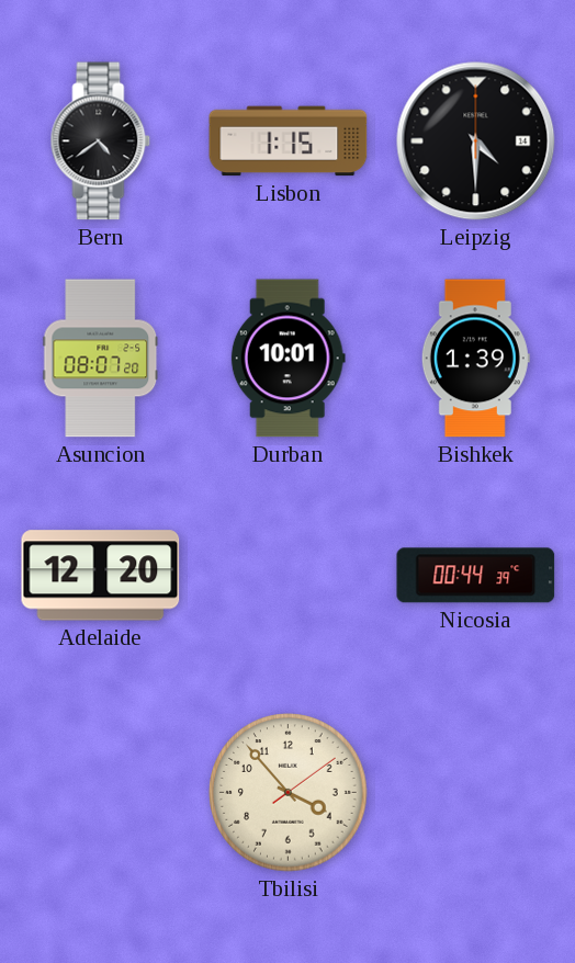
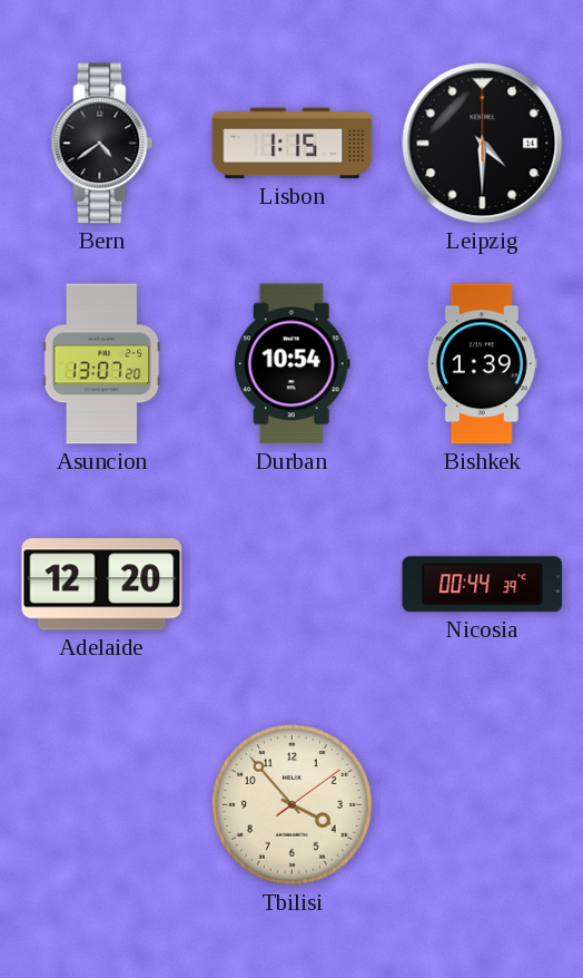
Asuncion: 08:07 -> 13:07 (102, 364)
Durban: 10:01 -> 10:54 (291, 364)
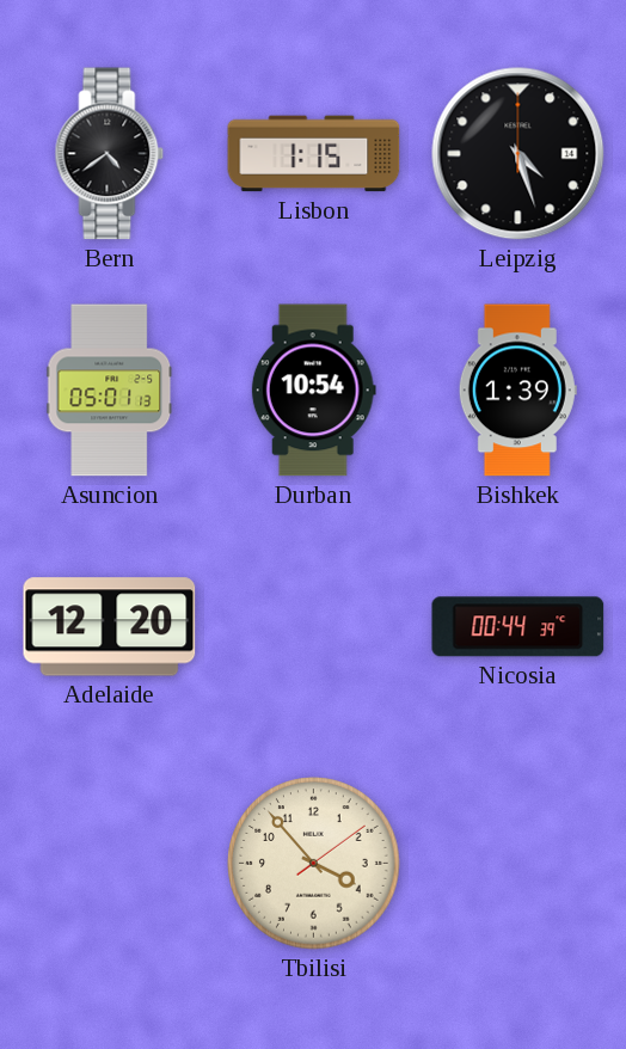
Leipzig: 4:30 -> 4:27 (518, 154)
Asuncion: 13:07 -> 05:01 (110, 391)
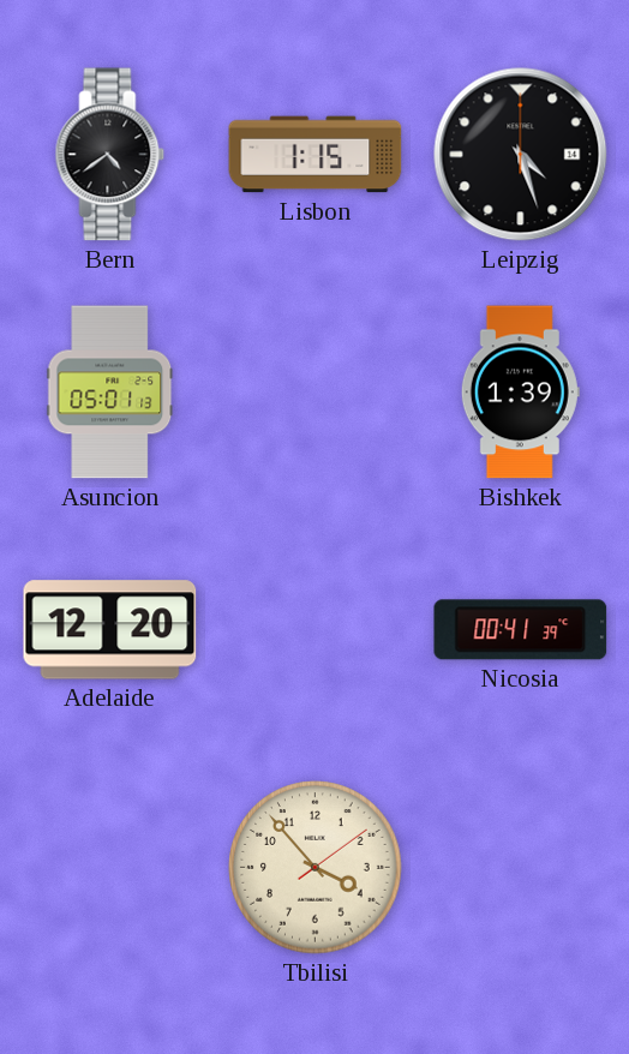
Durban: 10:54 -> none (313, 391)
Nicosia: 00:44 -> 00:41 (521, 630)
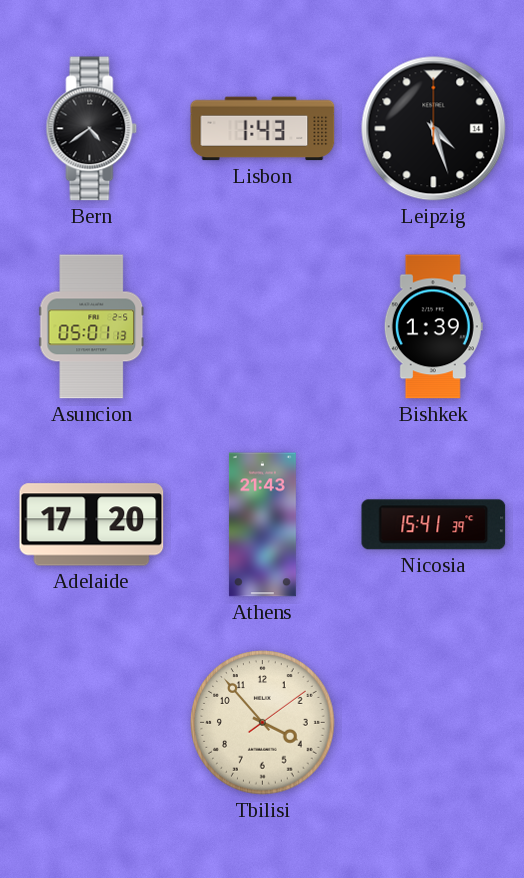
Lisbon: 1:15 -> 1:43 (263, 129)
Adelaide: 12:20 -> 17:20 (92, 525)
Athens: none -> 21:43 (262, 525)
Nicosia: 00:41 -> 15:41 (434, 525)
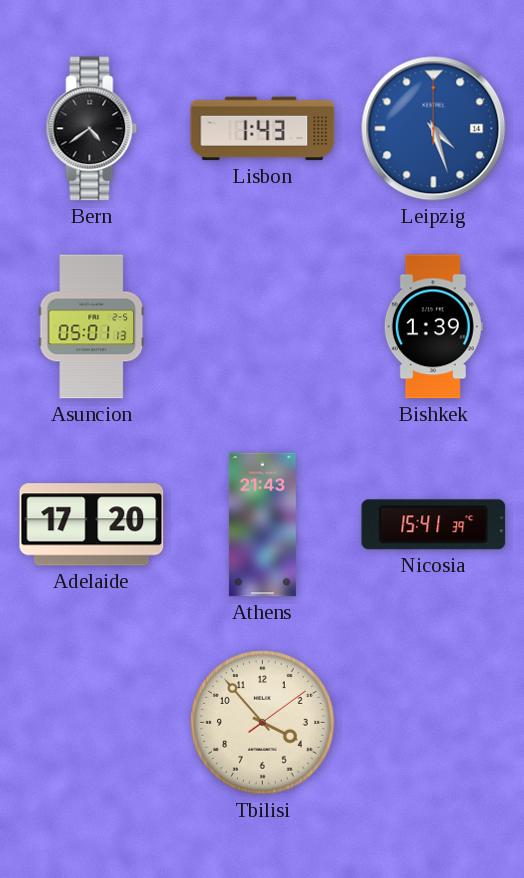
Leipzig dial: black -> blue (434, 129)
